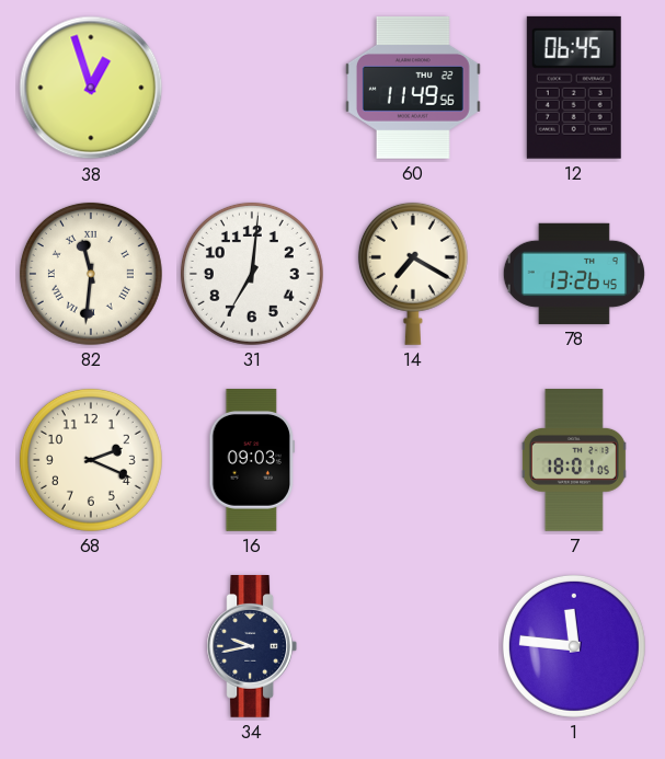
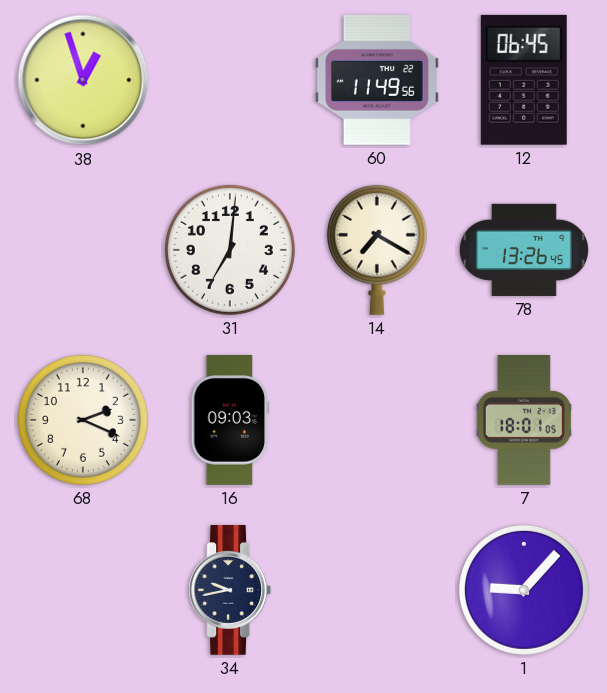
82: 11:31 -> none (91, 274)
1: 11:46 -> 9:07 (524, 590)
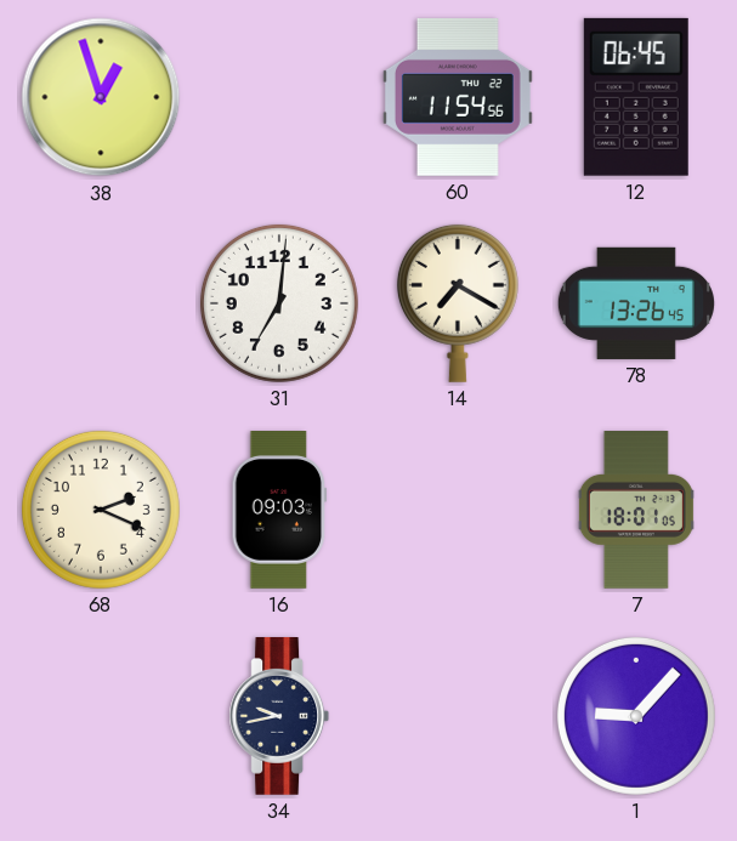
60: 11:49 -> 11:54 (458, 97)
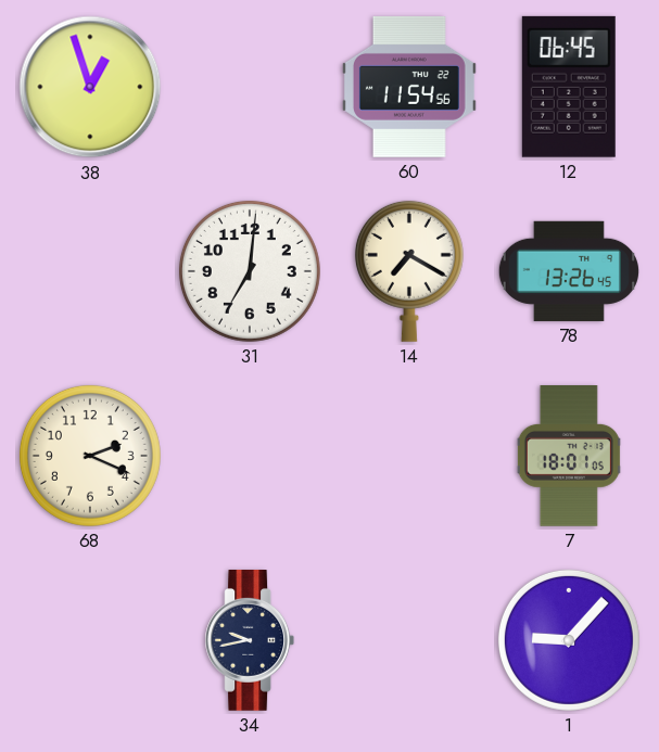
16: 09:03 -> none (279, 511)
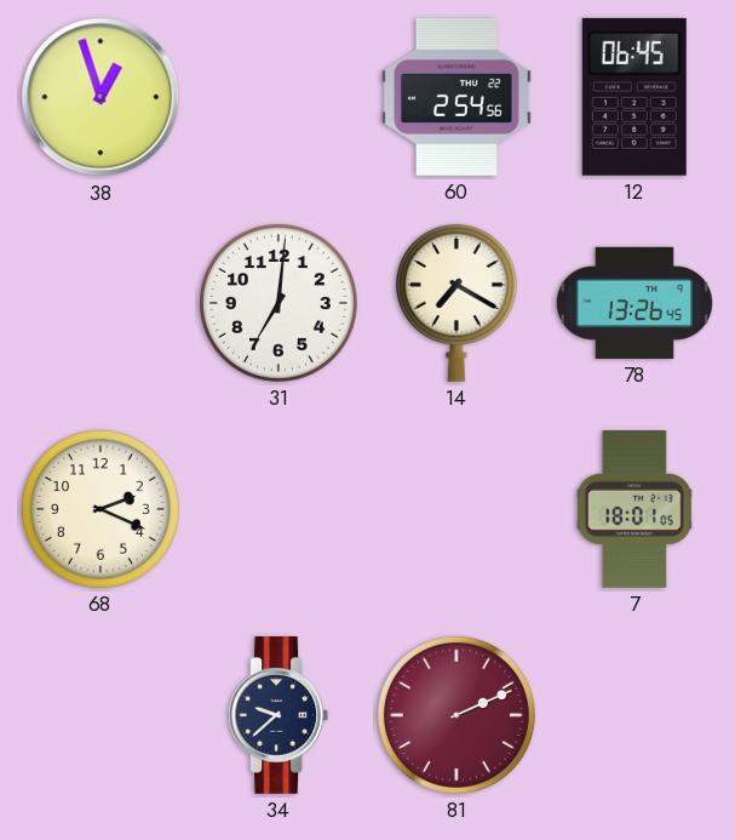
60: 11:54 -> 2:54 (456, 97)
34: 9:43 -> 9:38 (279, 716)
81: none -> 2:11 (456, 715)
1: 9:07 -> none (569, 640)
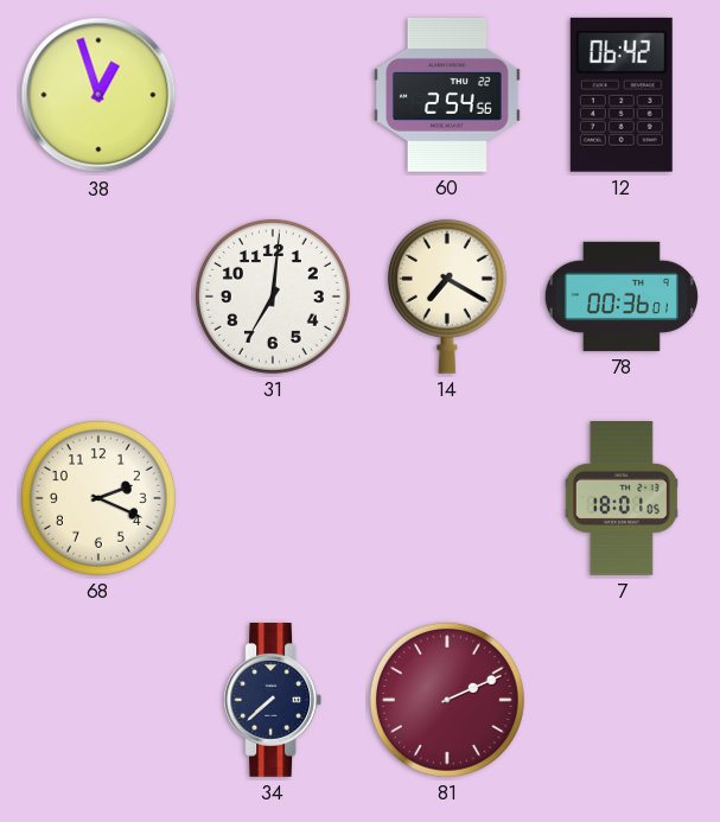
12: 06:45 -> 06:42 (622, 95)
78: 13:26 -> 00:36 (622, 297)
34: 9:38 -> 7:38 (273, 701)
